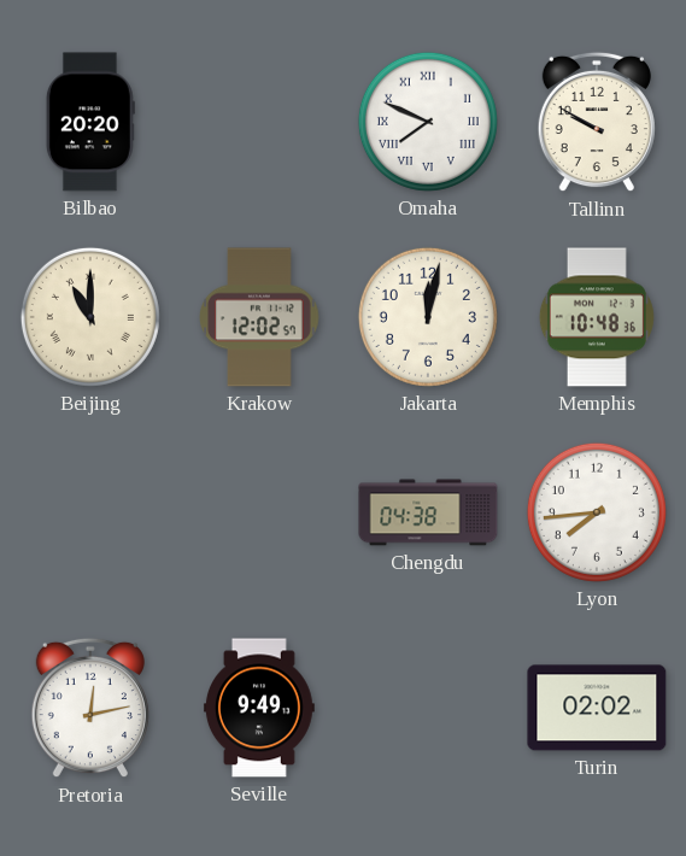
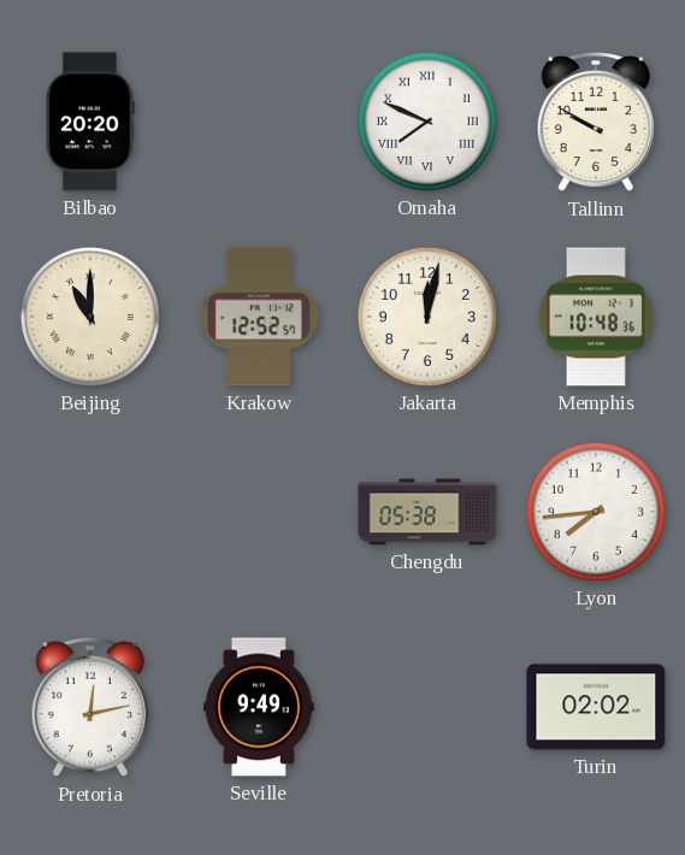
Krakow: 12:02 -> 12:52 (260, 317)
Chengdu: 04:38 -> 05:38 (427, 512)
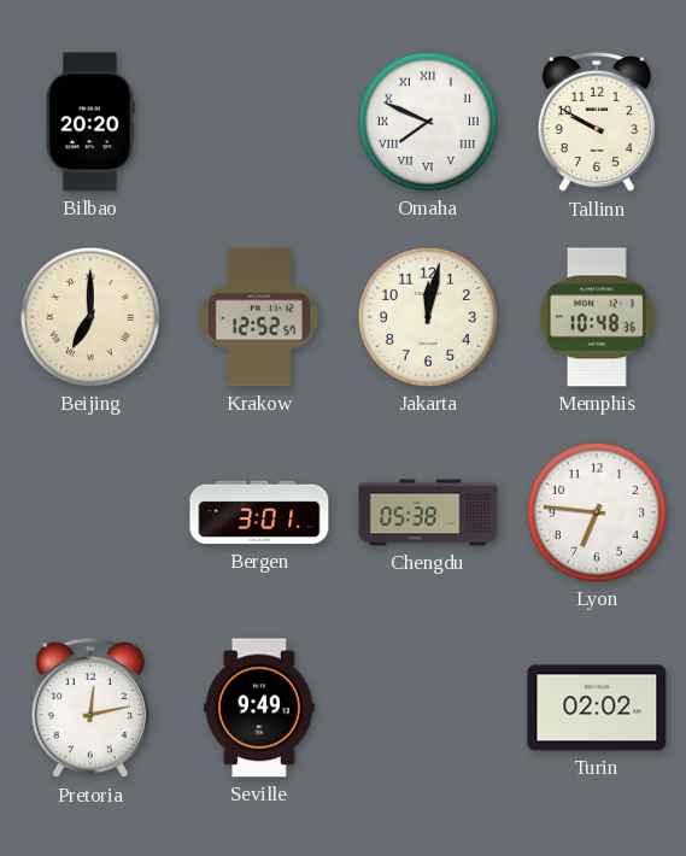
Beijing: 11:00 -> 7:00 (90, 317)
Bergen: none -> 3:01 (259, 512)
Lyon: 7:44 -> 6:46 (597, 512)
